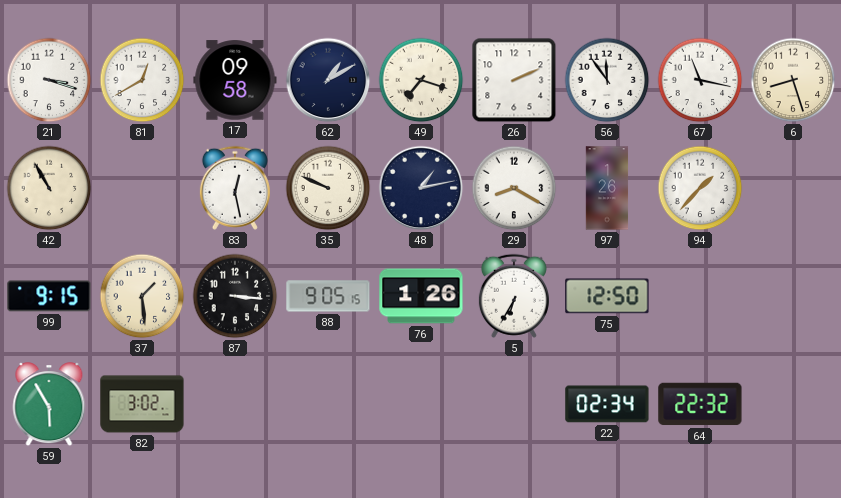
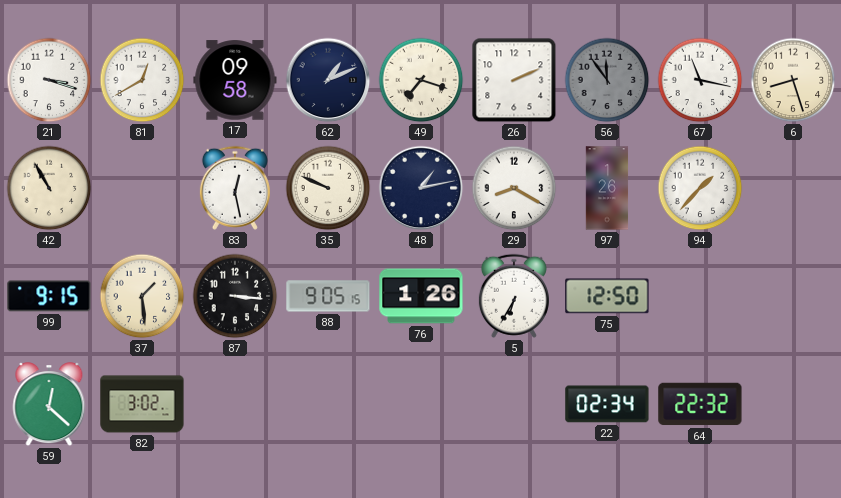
62: 1:10 -> 1:11 (328, 80)
56 dial: white -> grey (607, 80)
59: 5:55 -> 12:22 (49, 405)
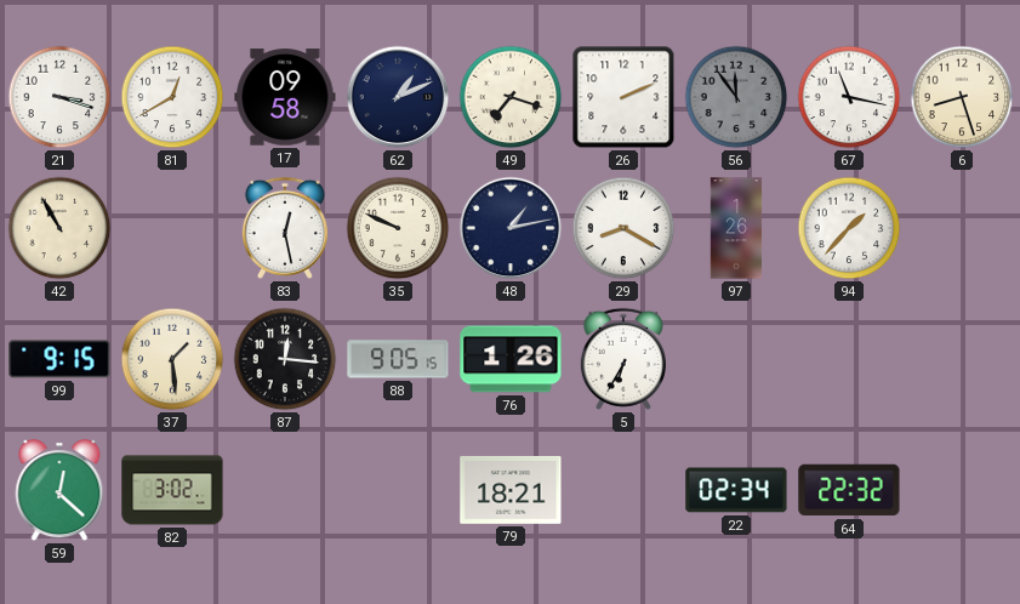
87: 3:16 -> 12:16 (285, 359)
75: 12:50 -> none (607, 296)
79: none -> 18:21 (511, 491)
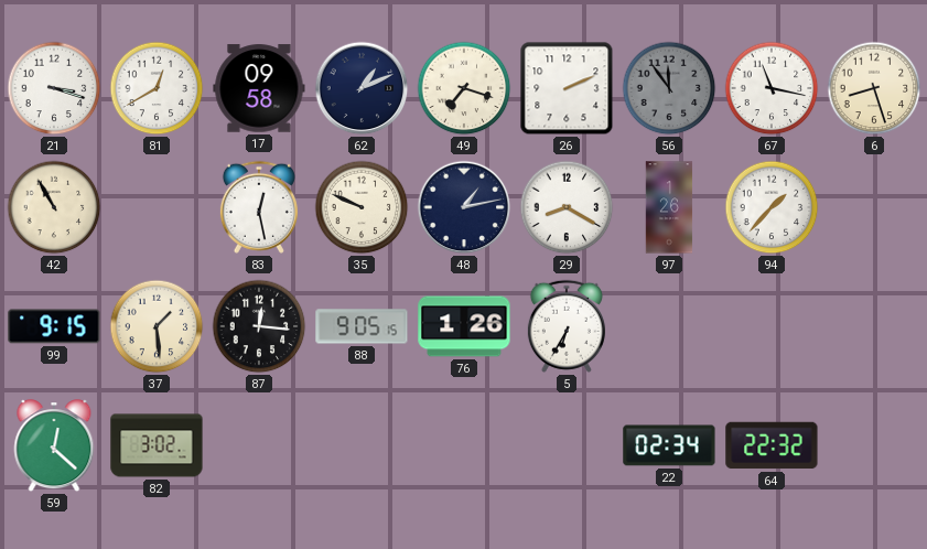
79: 18:21 -> none (511, 491)
